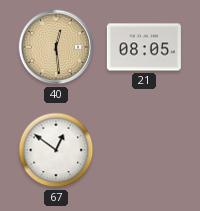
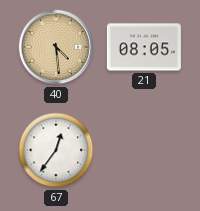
40: 12:29 -> 4:29 (56, 47)
67: 12:51 -> 12:36 (56, 150)
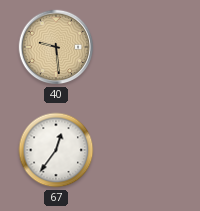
40: 4:29 -> 9:29 (56, 47)
21: 08:05 -> none (144, 47)
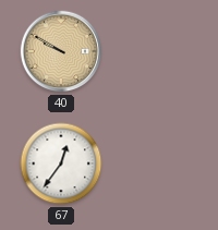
40: 9:29 -> 9:50 (61, 51)
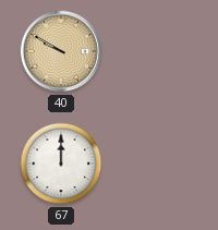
67: 12:36 -> 12:00 (61, 164)
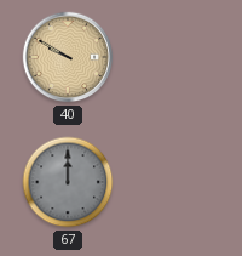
67 dial: white -> grey (68, 182)
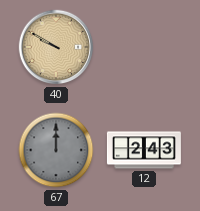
12: none -> 2:43 (144, 150)
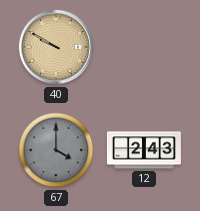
67: 12:00 -> 4:00 (56, 150)
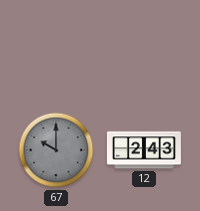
40: 9:50 -> none (56, 47)
67: 4:00 -> 10:00 (56, 150)
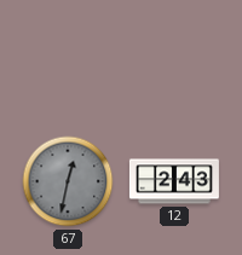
67: 10:00 -> 12:32 (68, 181)
